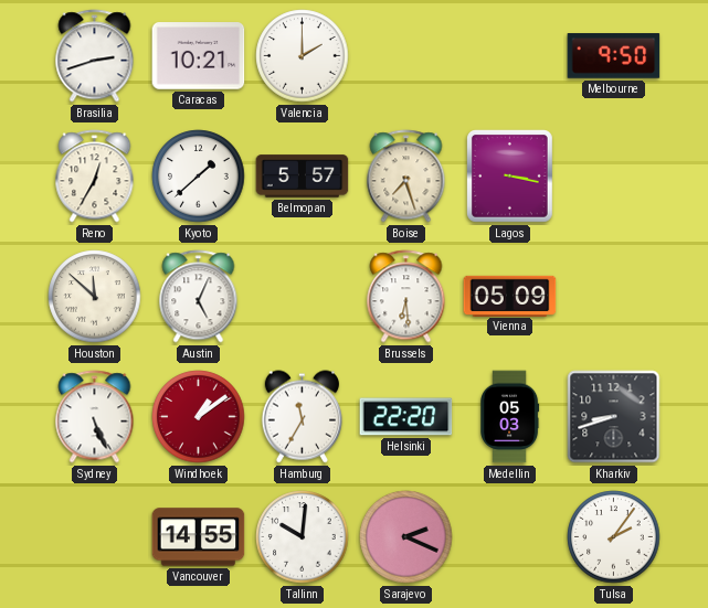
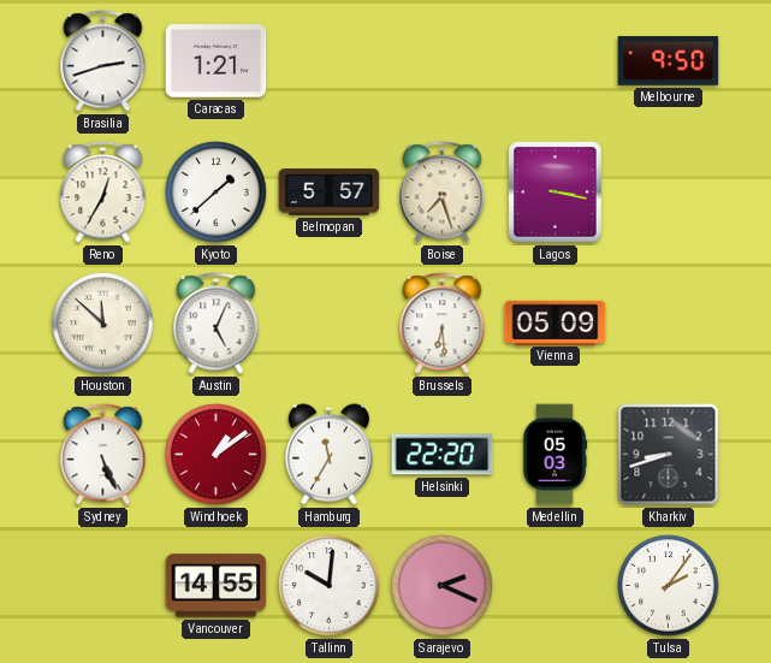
Caracas: 10:21 -> 1:21 (217, 61)
Valencia: 2:00 -> none (303, 56)
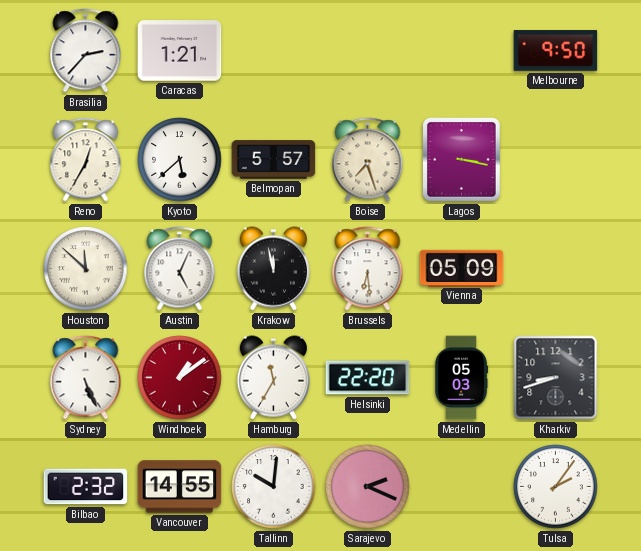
Brasilia: 2:42 -> 2:37 (86, 51)
Kyoto: 1:38 -> 5:38 (180, 160)
Krakow: none -> 11:58 (273, 269)
Bilbao: none -> 2:32 (86, 487)
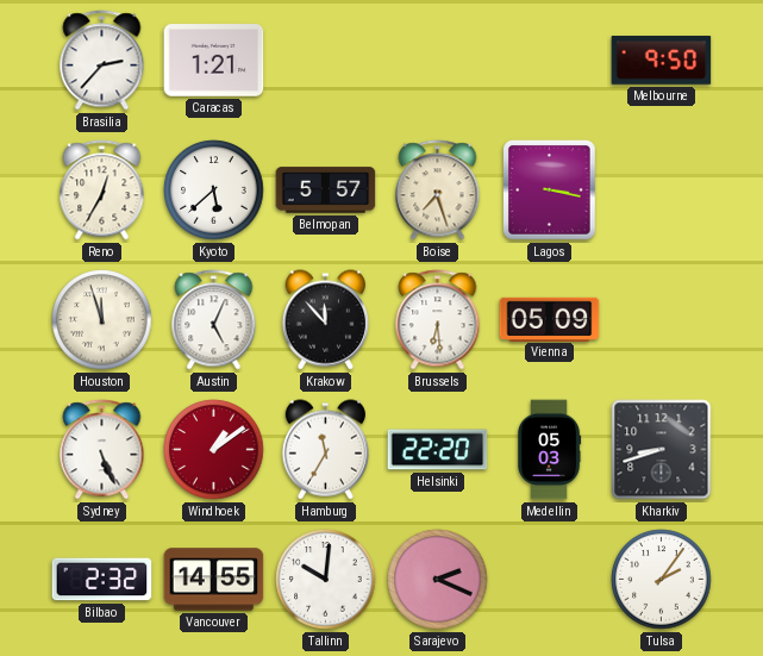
Houston: 11:52 -> 11:57 (102, 320)
Krakow: 11:58 -> 11:53 (325, 320)
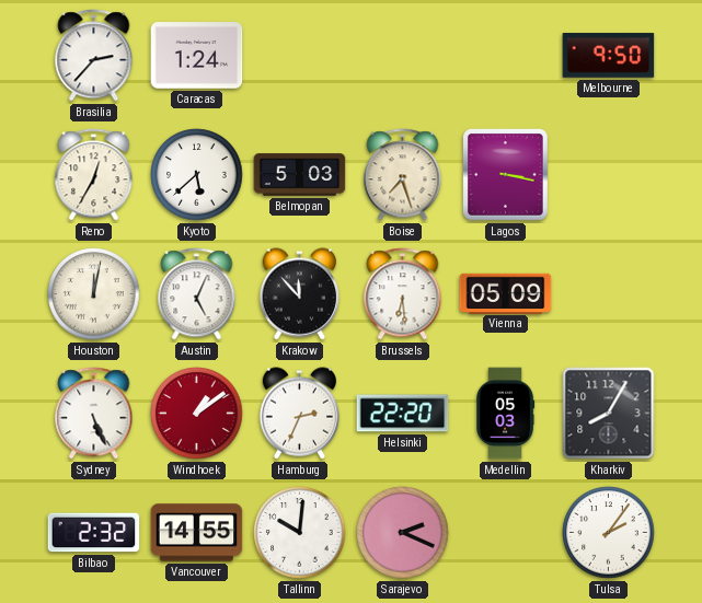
Caracas: 1:21 -> 1:24 (197, 56)
Belmopan: 5:57 -> 5:03 (300, 175)
Houston: 11:57 -> 12:02 (94, 294)
Hamburg: 11:35 -> 2:34 (299, 414)
Kharkiv: 8:42 -> 8:05 (609, 414)
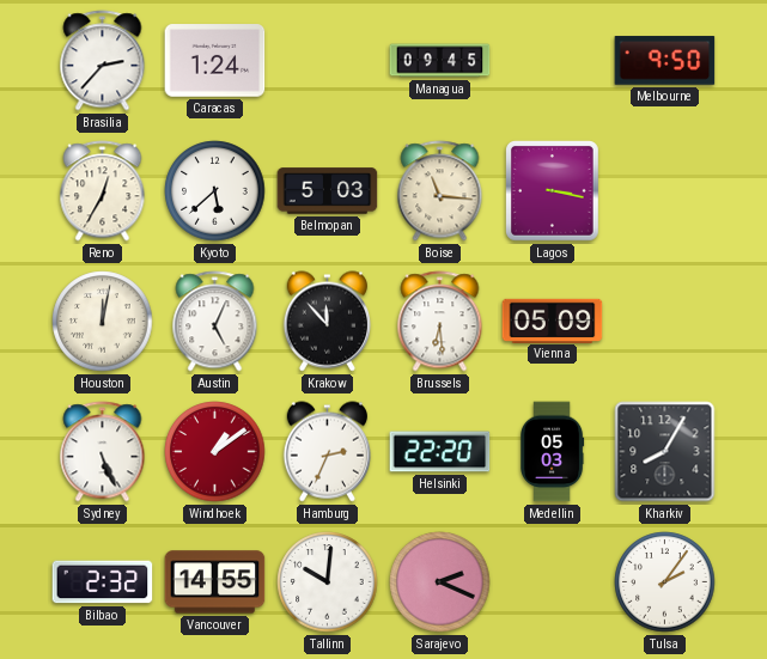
Managua: none -> 09:45 (440, 61)
Boise: 7:27 -> 11:16 (440, 191)
